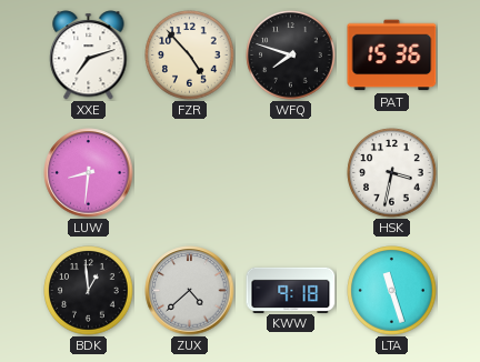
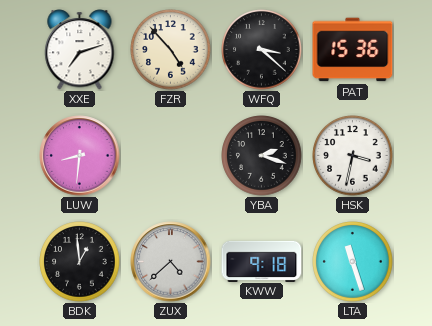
WFQ: 7:48 -> 3:22 (262, 50)
YBA: none -> 2:18 (262, 156)
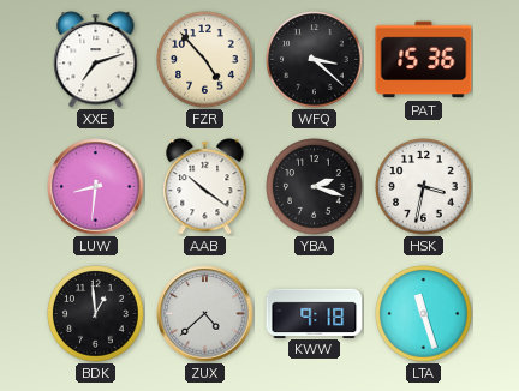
AAB: none -> 10:21 (205, 187)
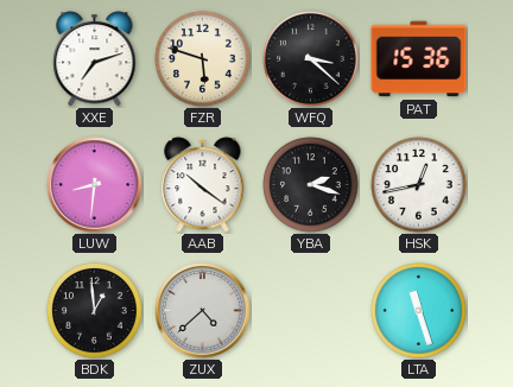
FZR: 4:53 -> 5:48 (203, 59)
HSK: 3:32 -> 12:43 (419, 185)
KWW: 9:18 -> none (315, 313)
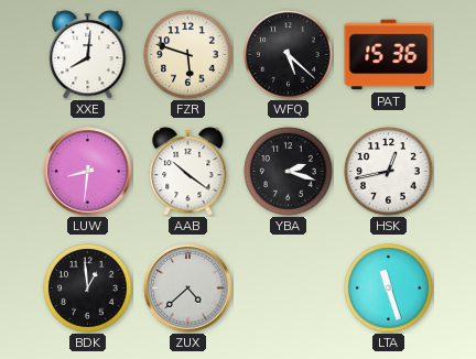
XXE: 7:12 -> 8:01 (88, 55)
WFQ: 3:22 -> 5:22 (289, 55)
